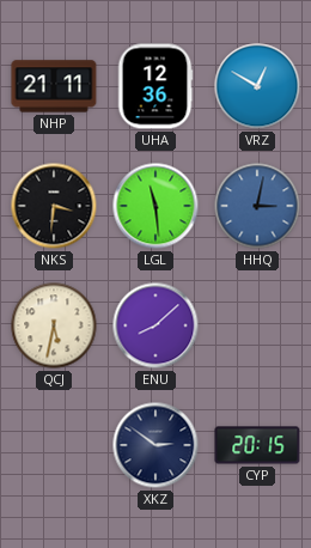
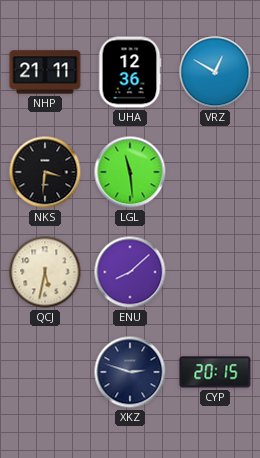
HHQ: 3:02 -> none (257, 206)
XKZ: 2:51 -> 2:48 (130, 372)
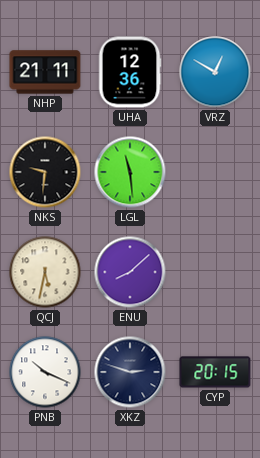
NKS: 3:31 -> 9:31 (45, 172)
PNB: none -> 10:19 (45, 372)
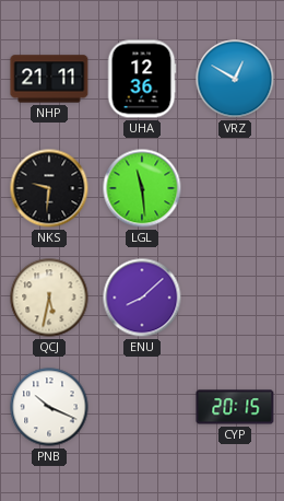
XKZ: 2:48 -> none (130, 372)
